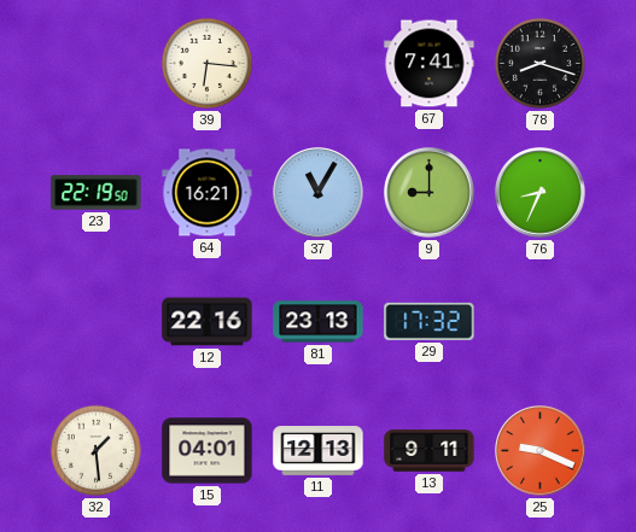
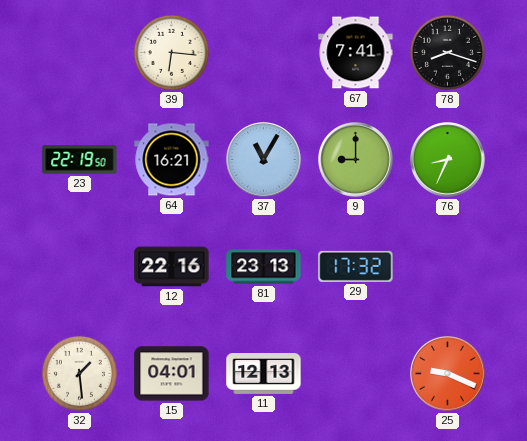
13: 9:11 -> none (430, 451)
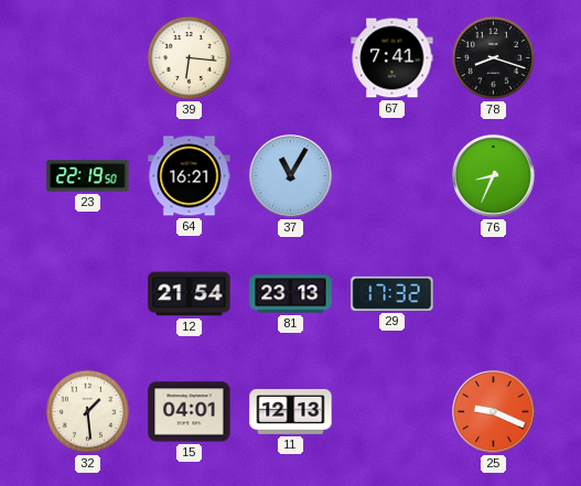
9: 9:00 -> none (356, 160)
12: 22:16 -> 21:54 (190, 294)
